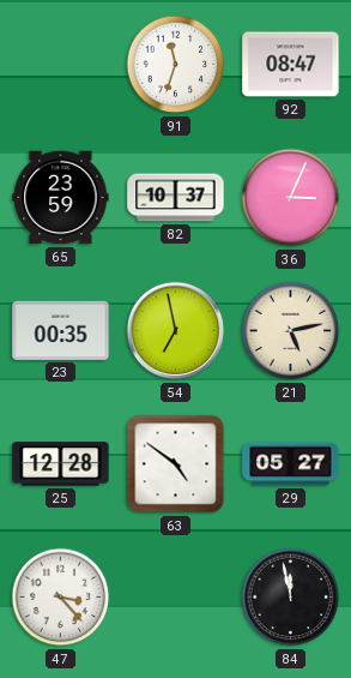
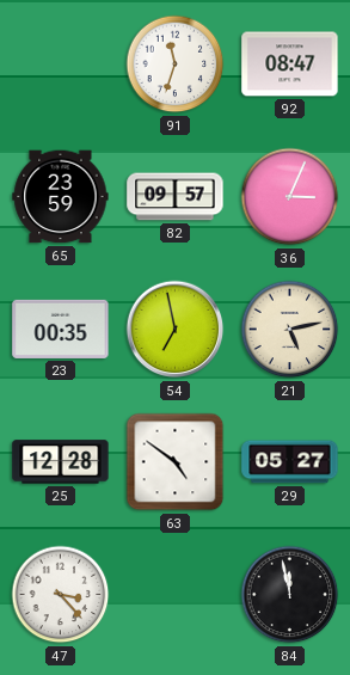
82: 10:37 -> 09:57 (176, 197)
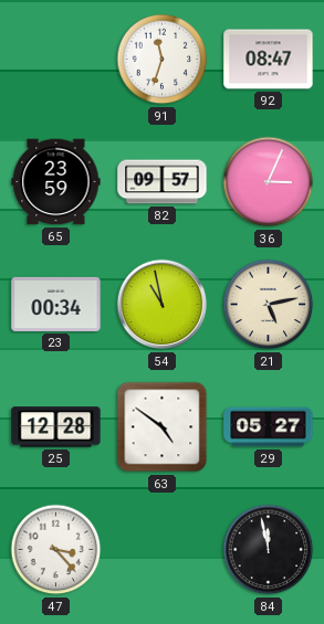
23: 00:35 -> 00:34 (56, 304)
54: 6:58 -> 10:58 (163, 305)
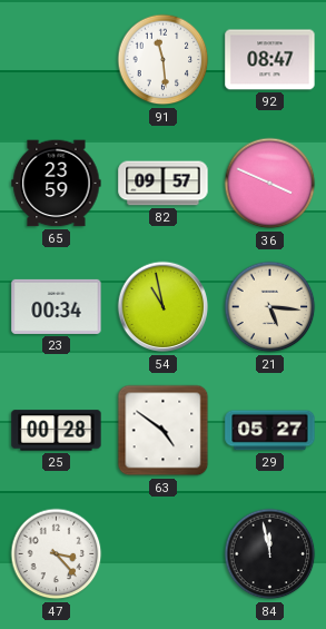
91: 11:33 -> 11:29 (164, 60)
36: 3:04 -> 3:49 (270, 184)
21: 5:13 -> 5:16 (270, 307)
25: 12:28 -> 00:28 (57, 431)
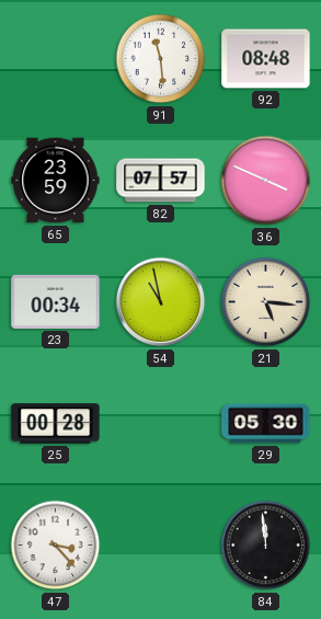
92: 08:47 -> 08:48 (266, 59)
82: 09:57 -> 07:57 (161, 181)
63: 4:51 -> none (164, 431)
29: 05:27 -> 05:30 (266, 424)
84: 11:58 -> 11:59 (266, 546)
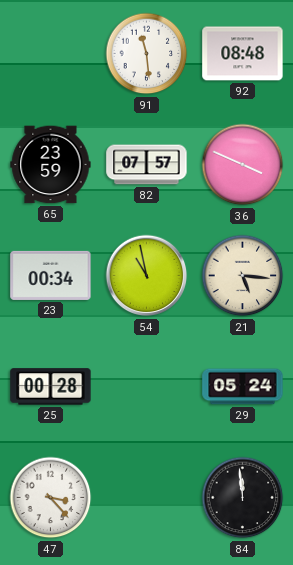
29: 05:30 -> 05:24 (243, 387)
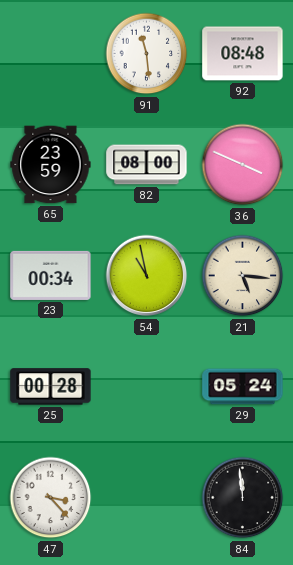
82: 07:57 -> 08:00 (147, 165)
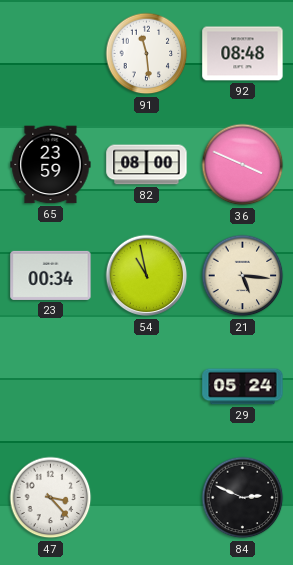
25: 00:28 -> none (51, 387)
84: 11:59 -> 2:49 (243, 498)
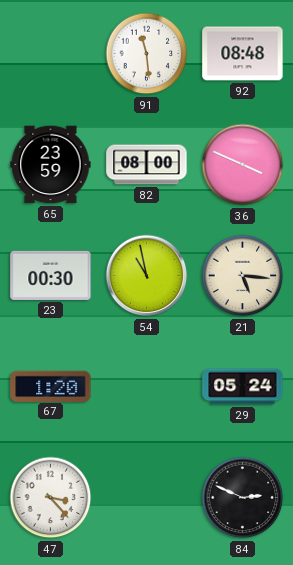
23: 00:34 -> 00:30 (51, 275)
67: none -> 1:20 (51, 386)
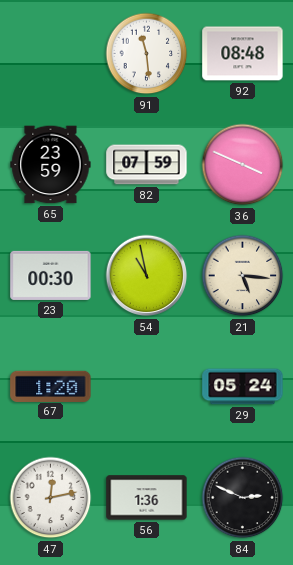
82: 08:00 -> 07:59 (147, 165)
47: 3:23 -> 12:13 (51, 498)
56: none -> 1:36 (147, 498)
